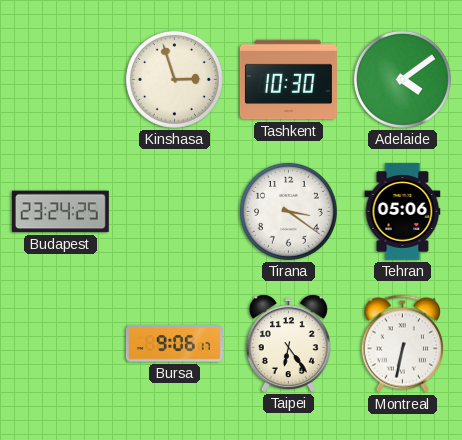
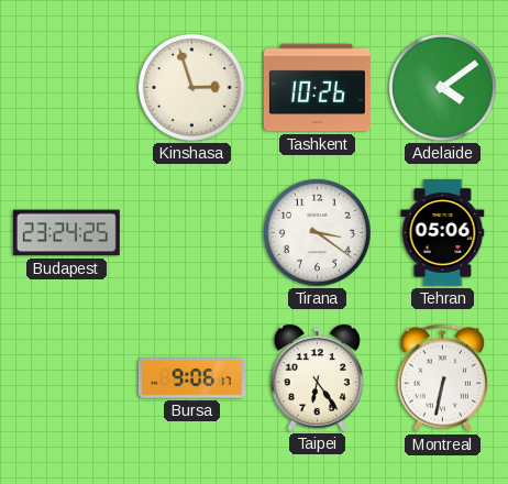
Tashkent: 10:30 -> 10:26 (317, 88)
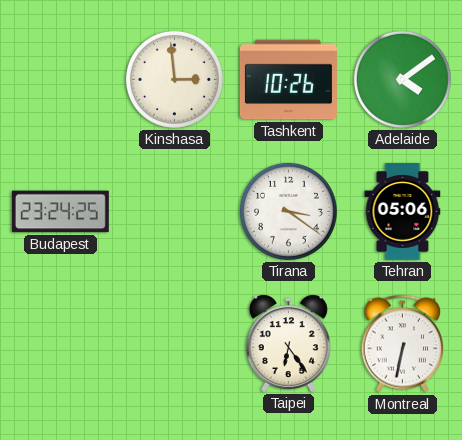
Kinshasa: 2:57 -> 2:59 (174, 79)
Bursa: 9:06 -> none (191, 378)
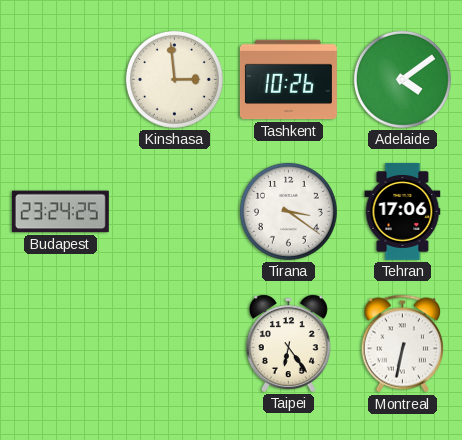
Tehran: 05:06 -> 17:06 (403, 211)
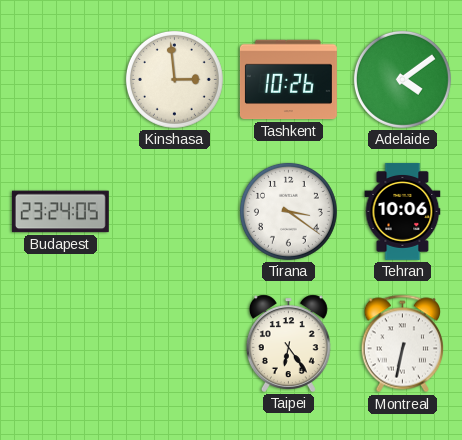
Budapest: 23:24:25 -> 23:24:05 (60, 212)
Tehran: 17:06 -> 10:06 (403, 211)
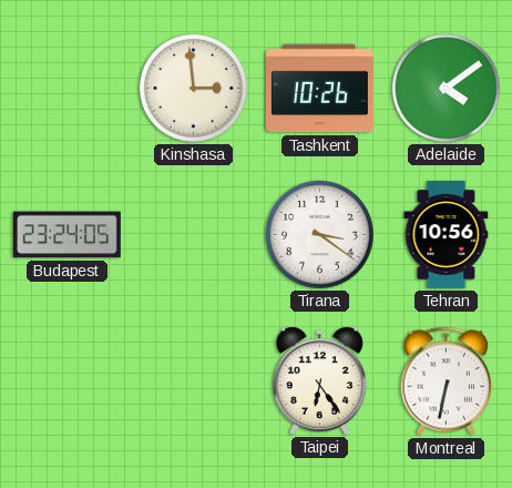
Tehran: 10:06 -> 10:56 (447, 234)
